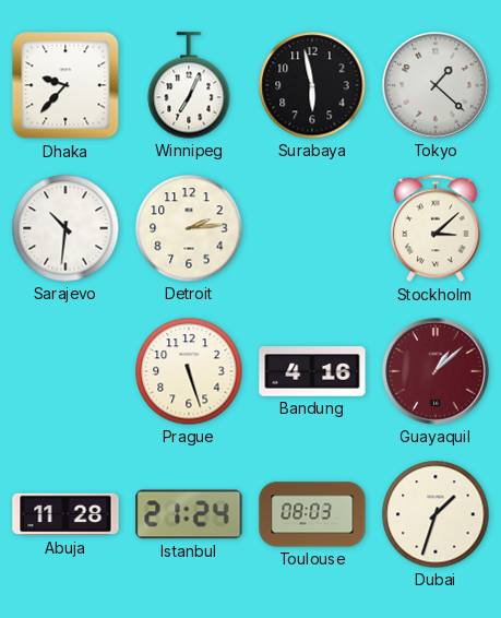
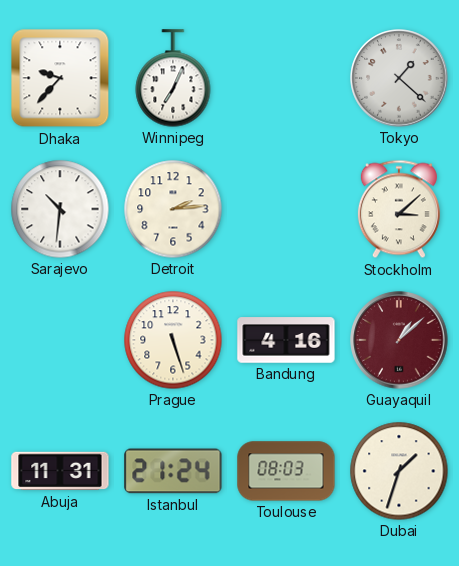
Surabaya: 5:58 -> none (312, 85)
Abuja: 11:28 -> 11:31 (60, 471)
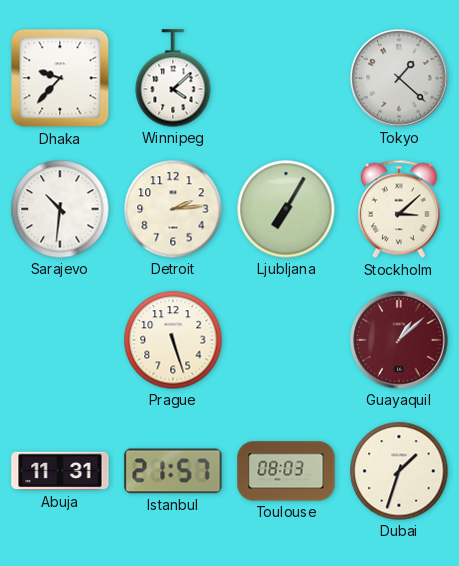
Winnipeg: 7:04 -> 4:08 (173, 78)
Ljubljana: none -> 7:05 (286, 209)
Bandung: 4:16 -> none (286, 340)
Istanbul: 21:24 -> 21:57 (173, 471)
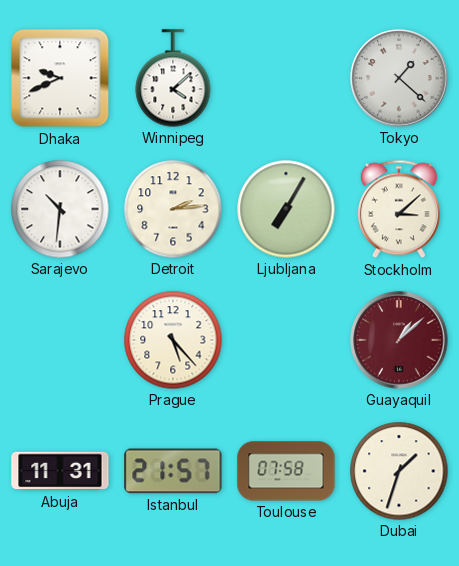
Dhaka: 9:37 -> 9:41 (60, 78)
Prague: 5:27 -> 5:23 (173, 340)
Toulouse: 08:03 -> 07:58 (286, 471)
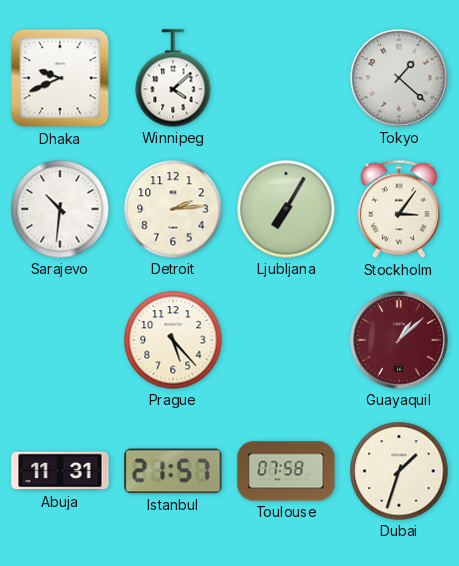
Stockholm: 3:08 -> 3:06 (399, 209)
